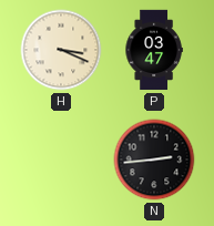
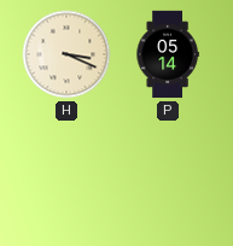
P: 03:47 -> 05:14 (168, 54)
N: 2:44 -> none (154, 160)
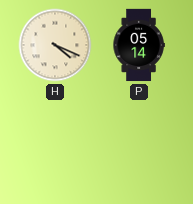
H: 3:19 -> 4:19 (55, 45)
